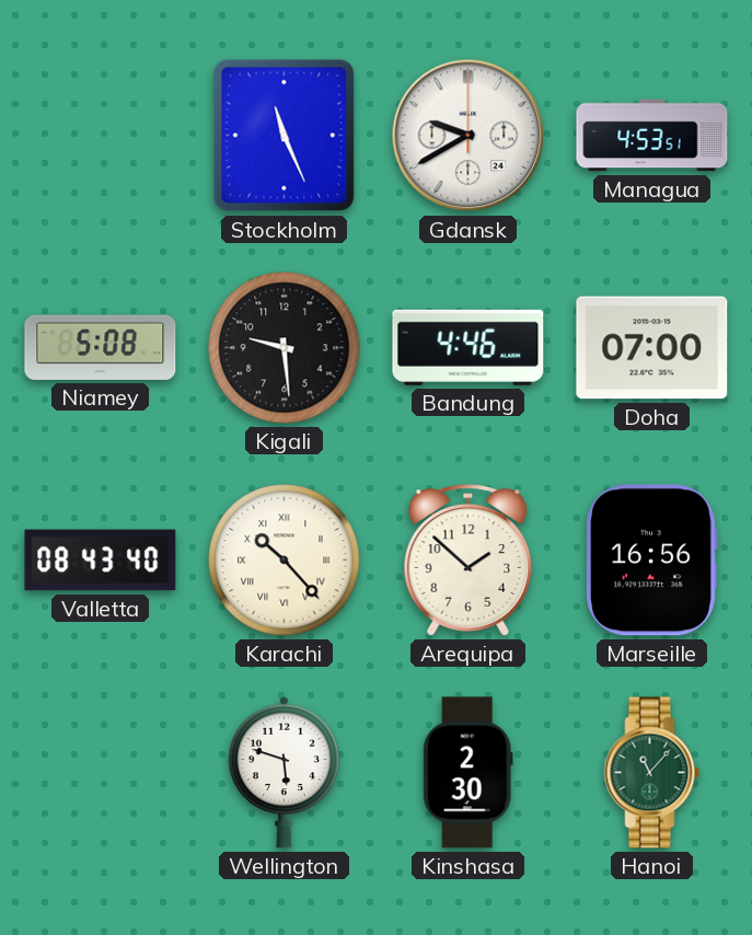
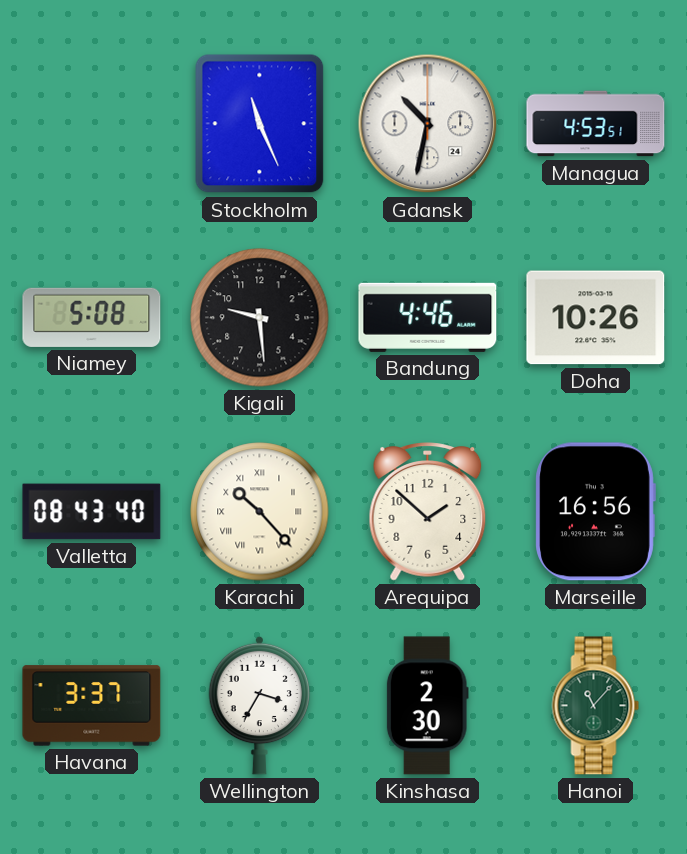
Gdansk: 9:40 -> 10:32 (428, 124)
Doha: 07:00 -> 10:26 (596, 318)
Havana: none -> 3:37 (92, 706)
Wellington: 5:48 -> 3:35 (260, 705)
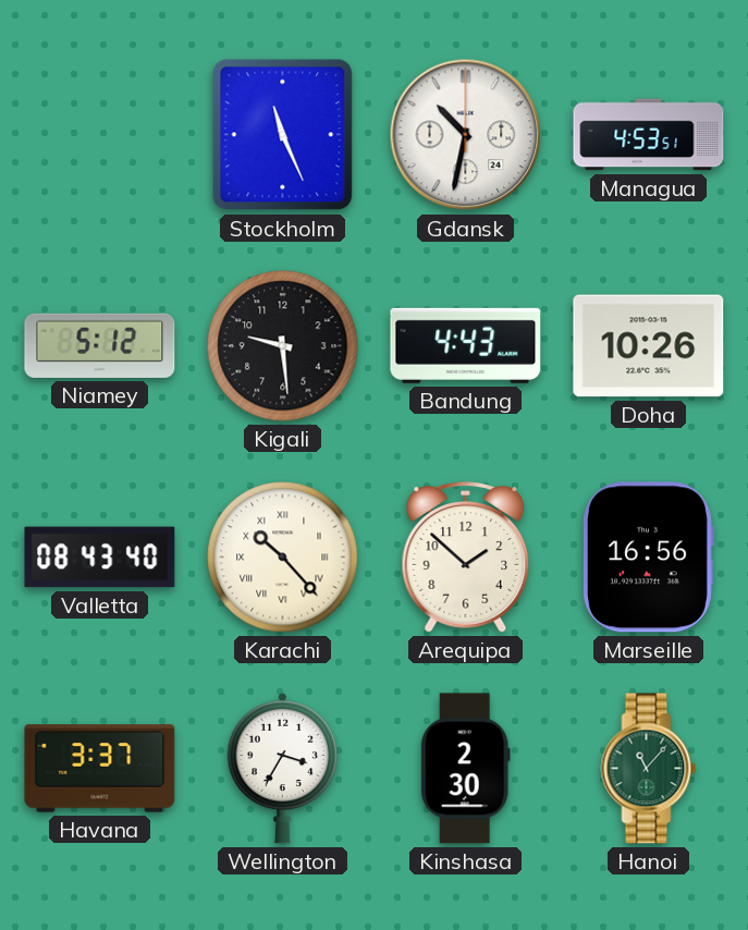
Niamey: 5:08 -> 5:12 (100, 345)
Bandung: 4:46 -> 4:43 (466, 345)
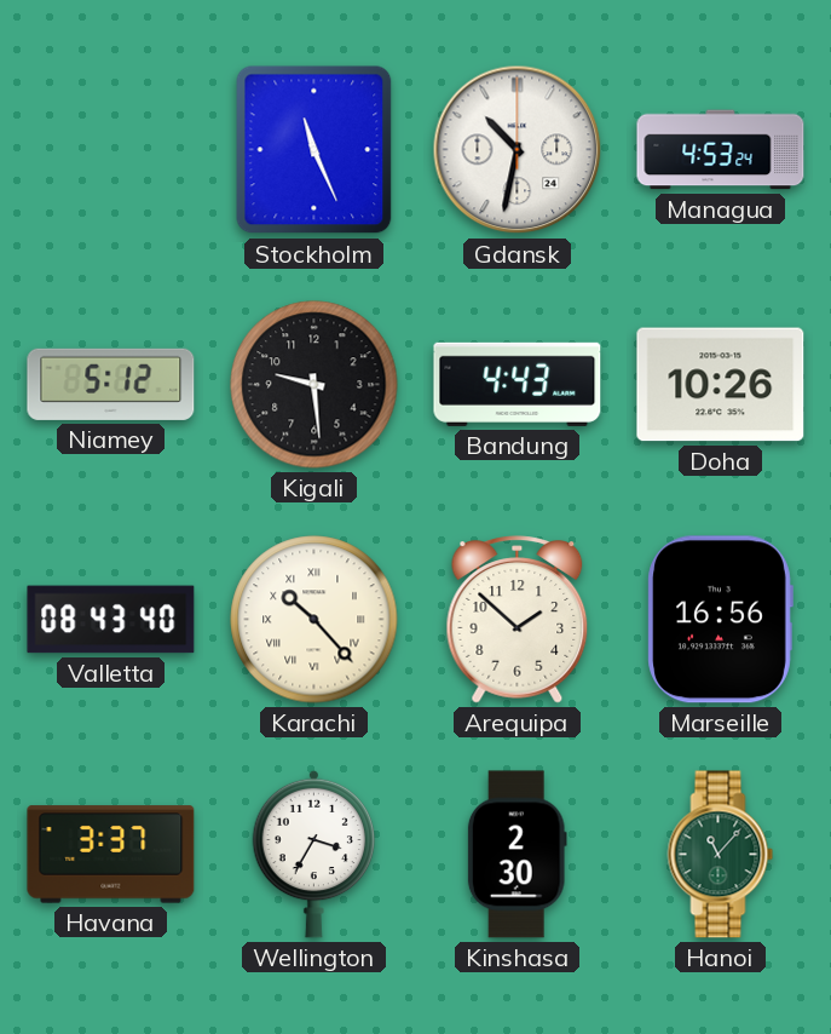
Managua: 4:53:51 -> 4:53:24 (721, 150)
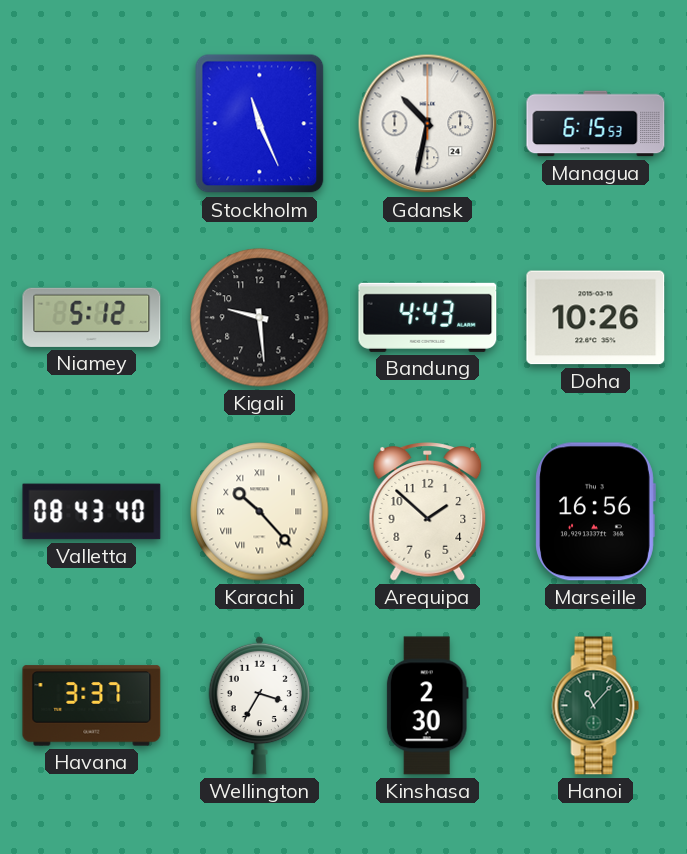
Managua: 4:53 -> 6:15 (596, 124)
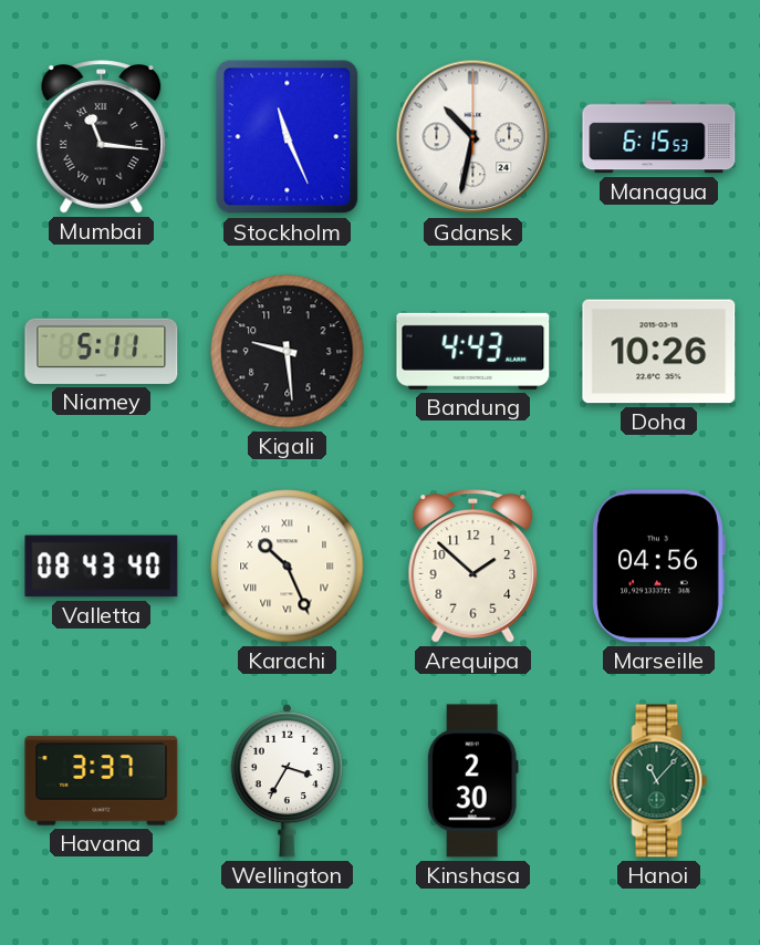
Mumbai: none -> 11:16 (102, 137)
Niamey: 5:12 -> 5:11 (102, 351)
Karachi: 10:23 -> 10:26 (288, 567)
Marseille: 16:56 -> 04:56 (658, 567)
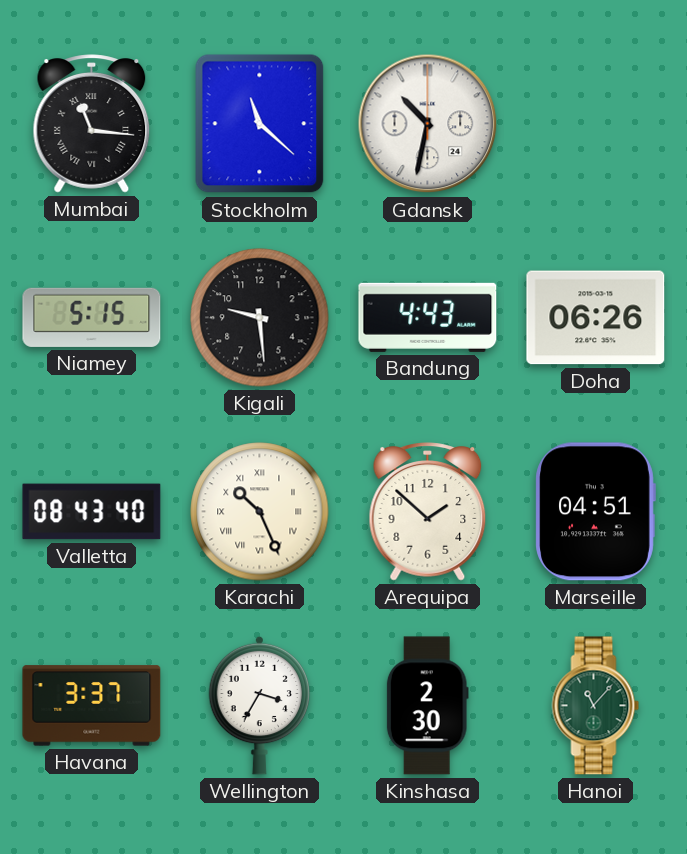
Stockholm: 11:26 -> 11:22 (260, 124)
Managua: 6:15 -> none (659, 137)
Niamey: 5:11 -> 5:15 (92, 317)
Doha: 10:26 -> 06:26 (596, 318)
Marseille: 04:56 -> 04:51 (595, 512)
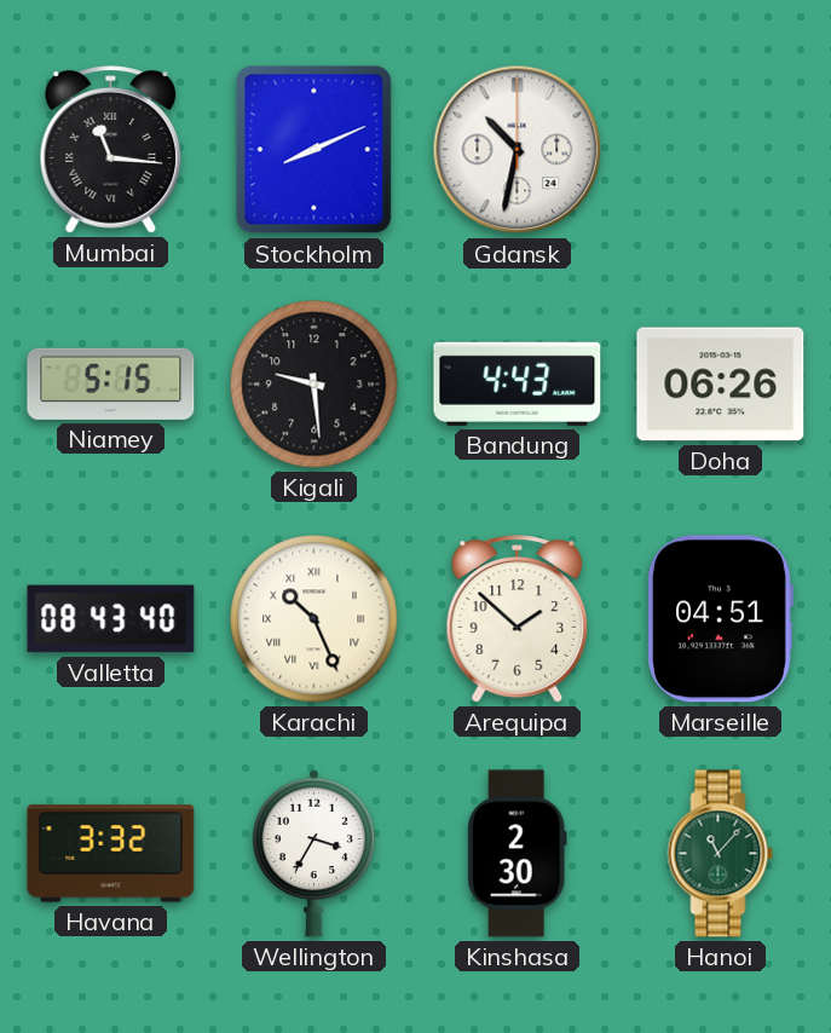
Stockholm: 11:22 -> 8:11 (314, 150)
Havana: 3:37 -> 3:32 (111, 854)
